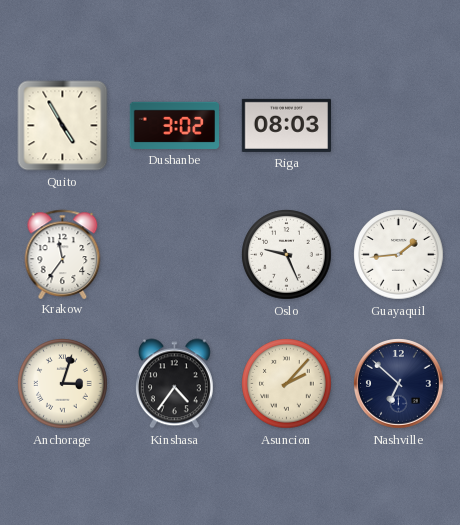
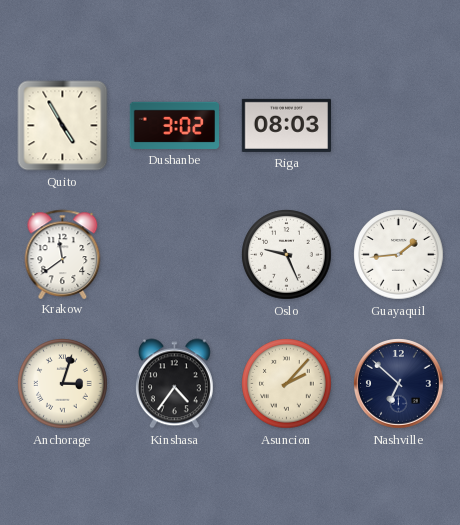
Krakow: 11:36 -> 11:39 (63, 254)
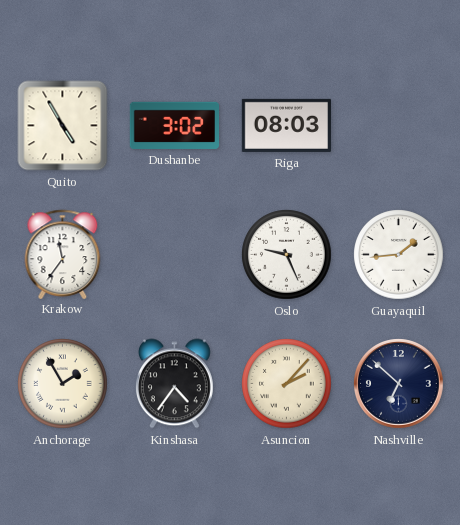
Krakow: 11:39 -> 11:36 (63, 254)
Anchorage: 3:03 -> 1:55 (63, 384)
